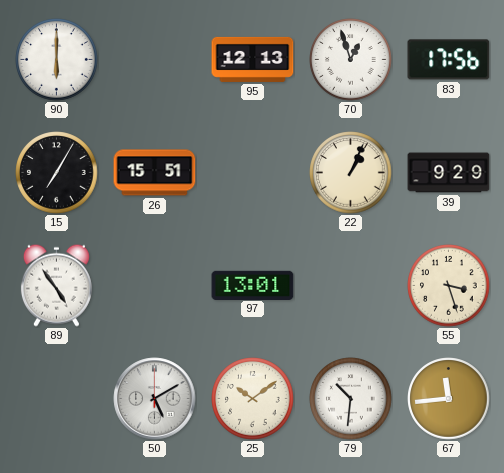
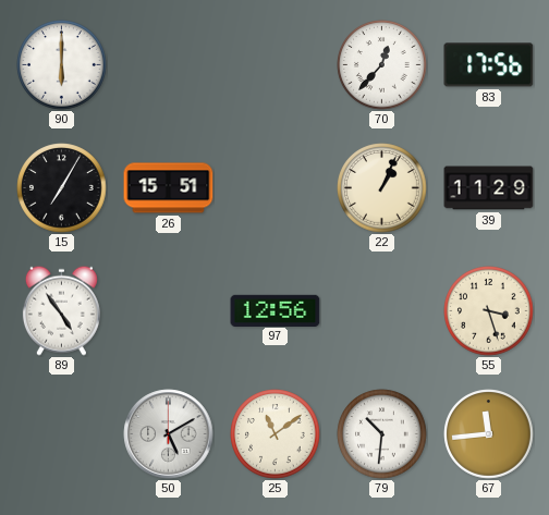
95: 12:13 -> none (253, 59)
70: 12:57 -> 12:37 (382, 65)
39: 9:29 -> 11:29 (489, 188)
97: 13:01 -> 12:56 (276, 310)
25: 10:09 -> 11:09 (276, 434)
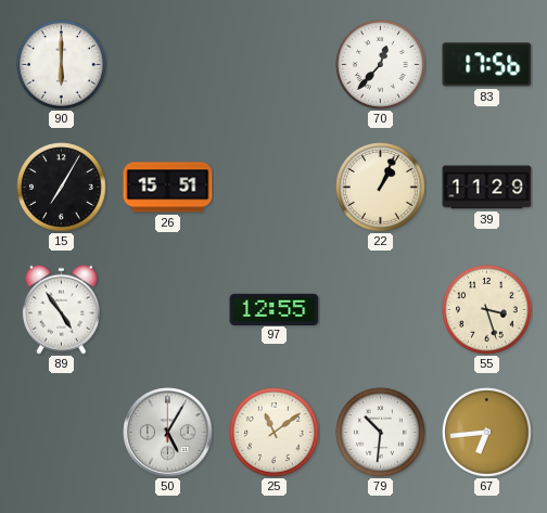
97: 12:56 -> 12:55 (275, 309)
50: 5:10 -> 5:05 (168, 433)
67: 11:44 -> 6:44 (487, 433)
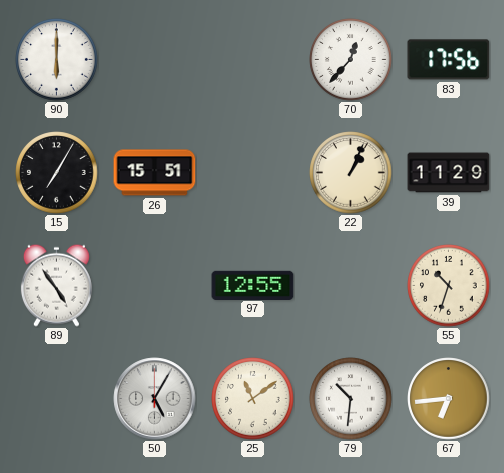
55: 3:27 -> 10:33 (449, 286)
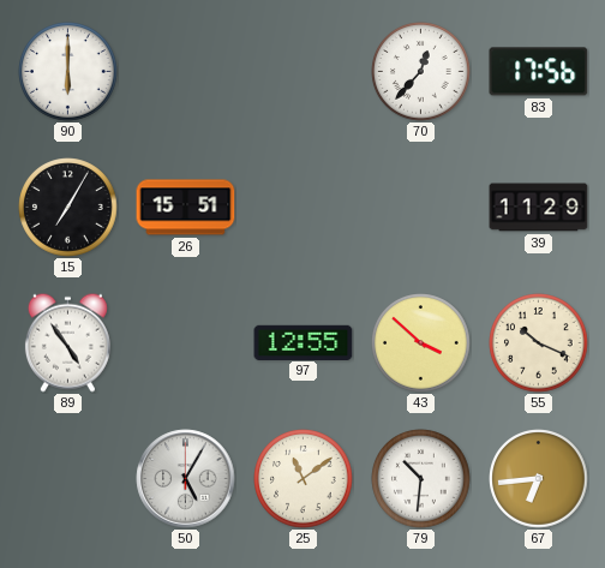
22: 1:04 -> none (351, 173)
43: none -> 3:52 (421, 343)
55: 10:33 -> 10:19 (539, 343)
